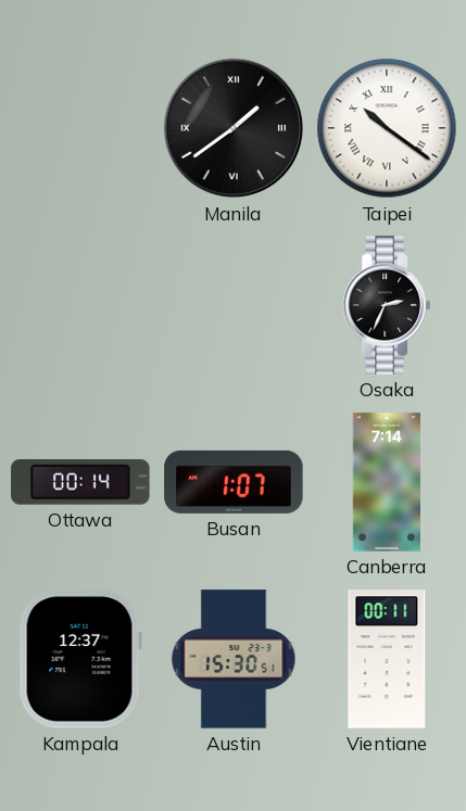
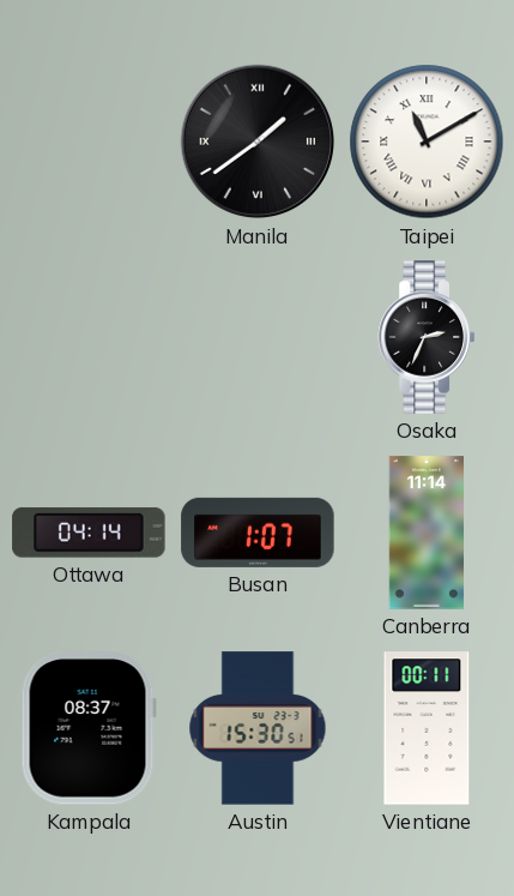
Taipei: 10:21 -> 11:10 (427, 142)
Ottawa: 00:14 -> 04:14 (89, 533)
Canberra: 7:14 -> 11:14 (425, 533)
Kampala: 12:37 -> 08:37 (89, 728)
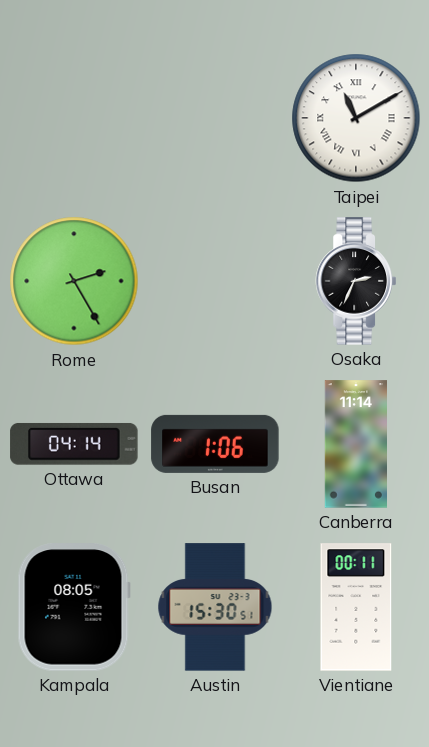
Manila: 1:39 -> none (258, 142)
Rome: none -> 2:25 (74, 281)
Busan: 1:07 -> 1:06 (215, 444)
Kampala: 08:37 -> 08:05 (74, 607)
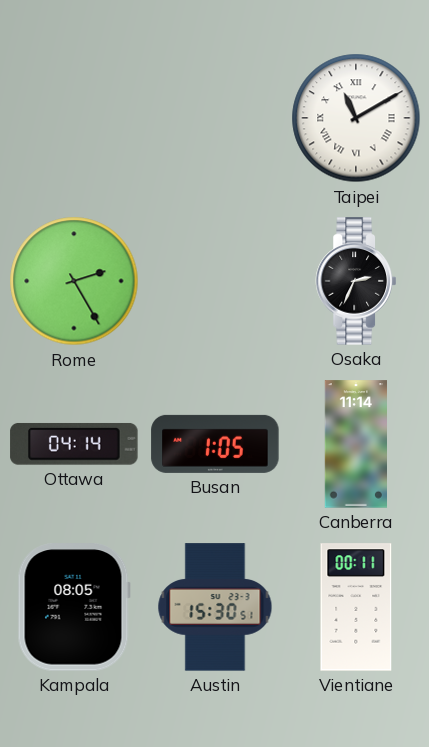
Busan: 1:06 -> 1:05 (215, 444)
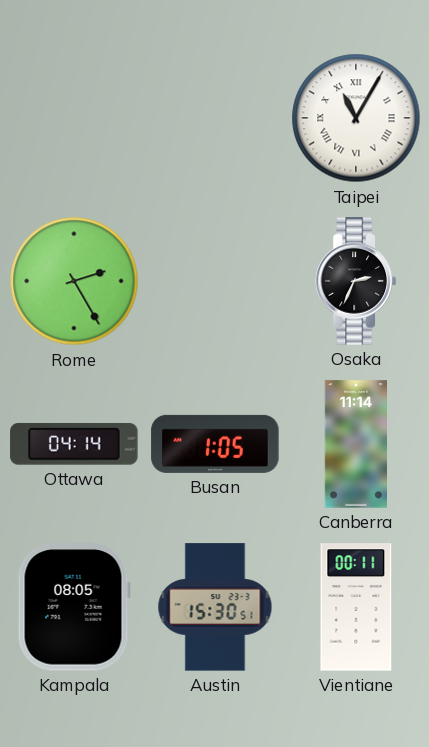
Taipei: 11:10 -> 11:05 (356, 118)
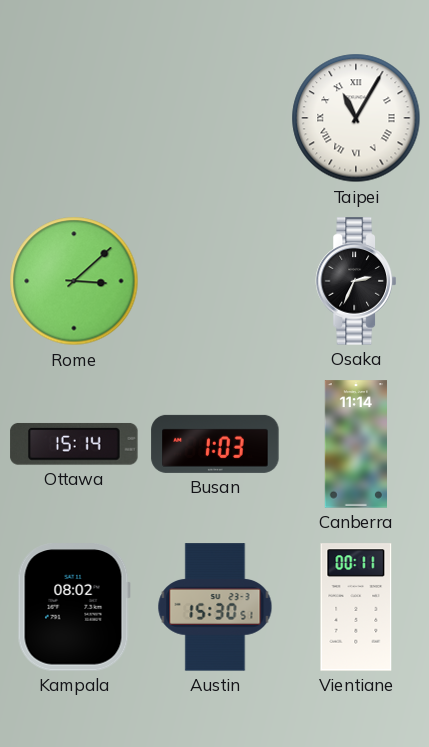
Rome: 2:25 -> 3:08 (74, 281)
Ottawa: 04:14 -> 15:14 (74, 444)
Busan: 1:05 -> 1:03 (215, 444)
Kampala: 08:05 -> 08:02 (74, 607)
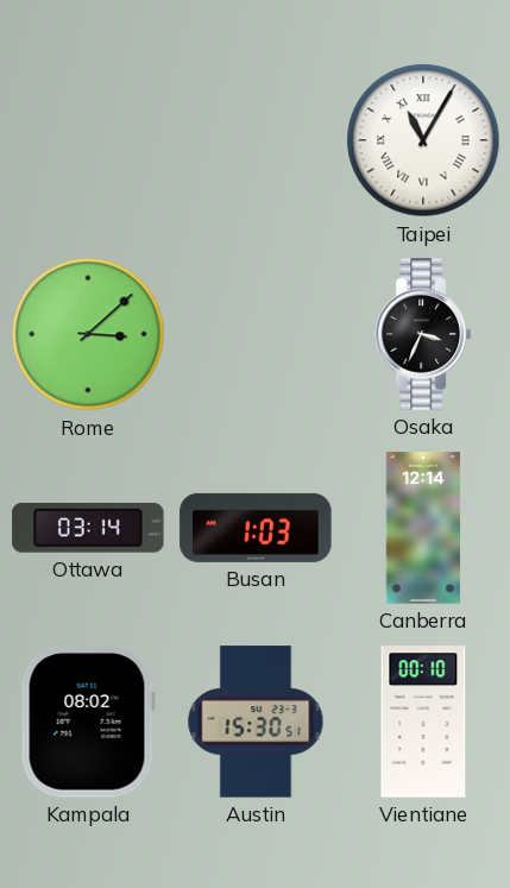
Osaka: 2:34 -> 3:34 (423, 334)
Ottawa: 15:14 -> 03:14 (88, 528)
Canberra: 11:14 -> 12:14 (422, 528)
Vientiane: 00:11 -> 00:10 (423, 722)
